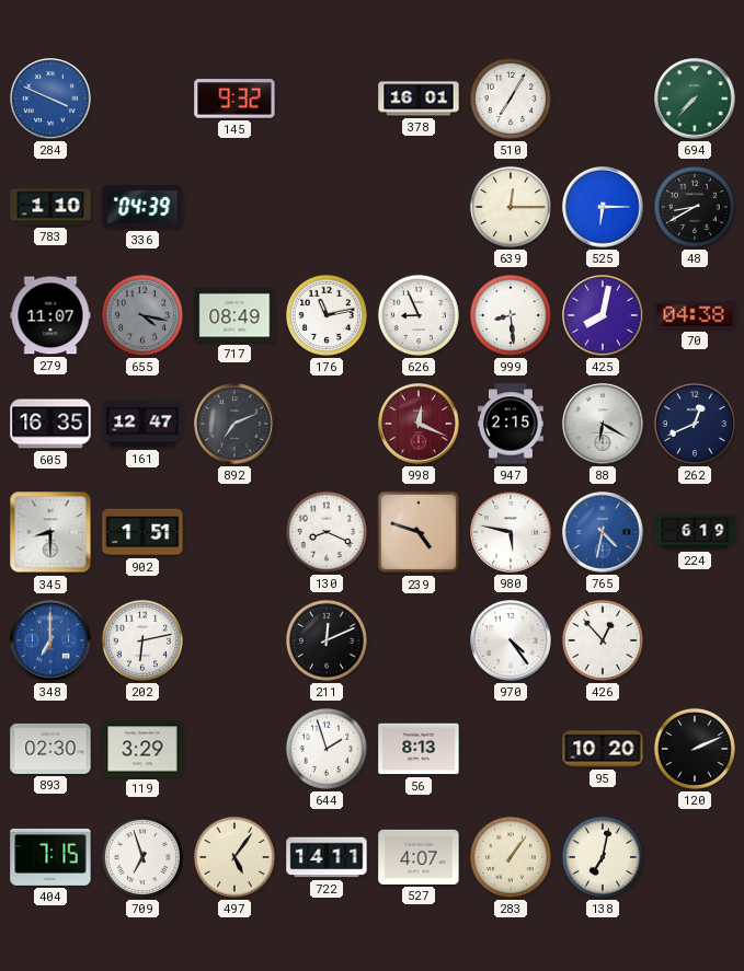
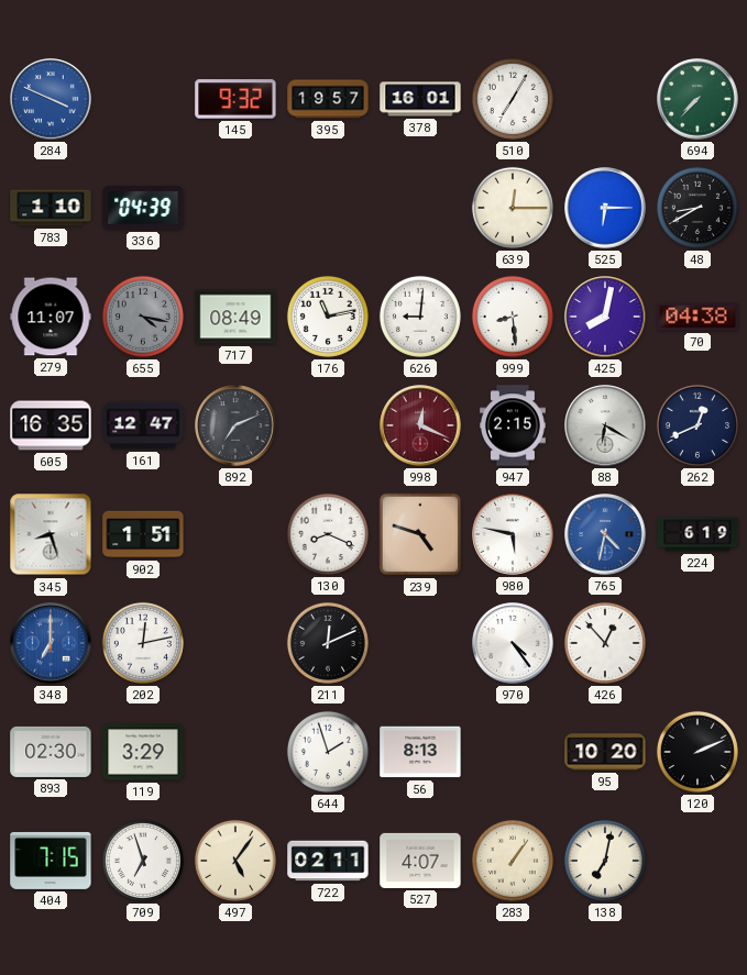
395: none -> 19:57 (328, 99)
626: 8:56 -> 9:01 (420, 317)
345: 8:30 -> 8:27 (51, 534)
202: 6:13 -> 12:13 (143, 643)
722: 14:11 -> 02:11 (328, 861)
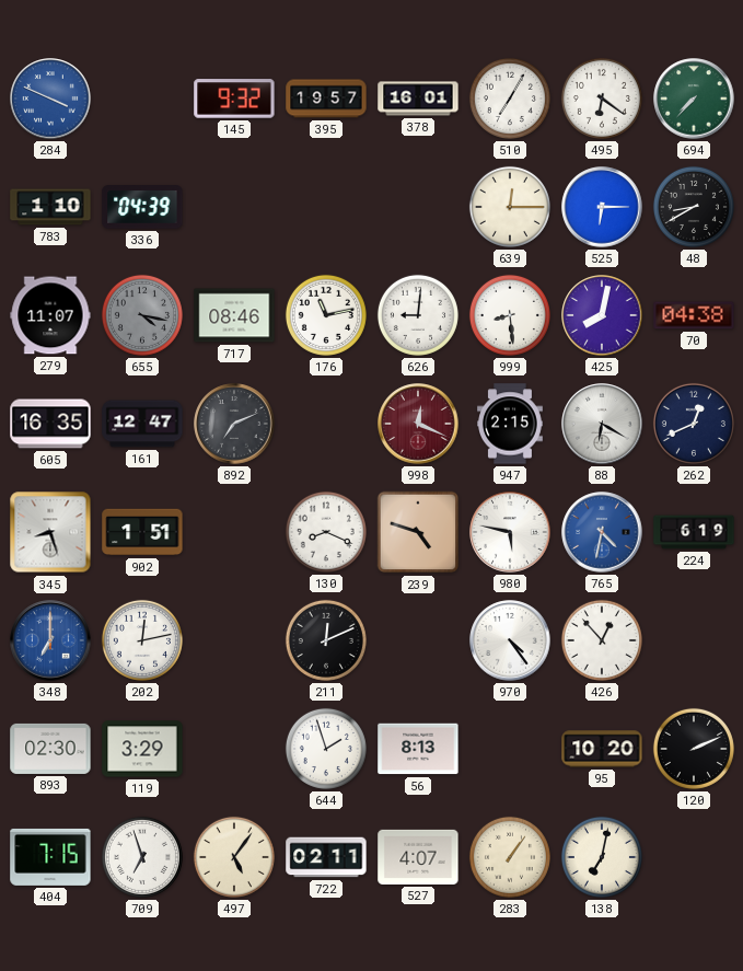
495: none -> 6:21 (602, 99)
717: 08:49 -> 08:46 (234, 315)
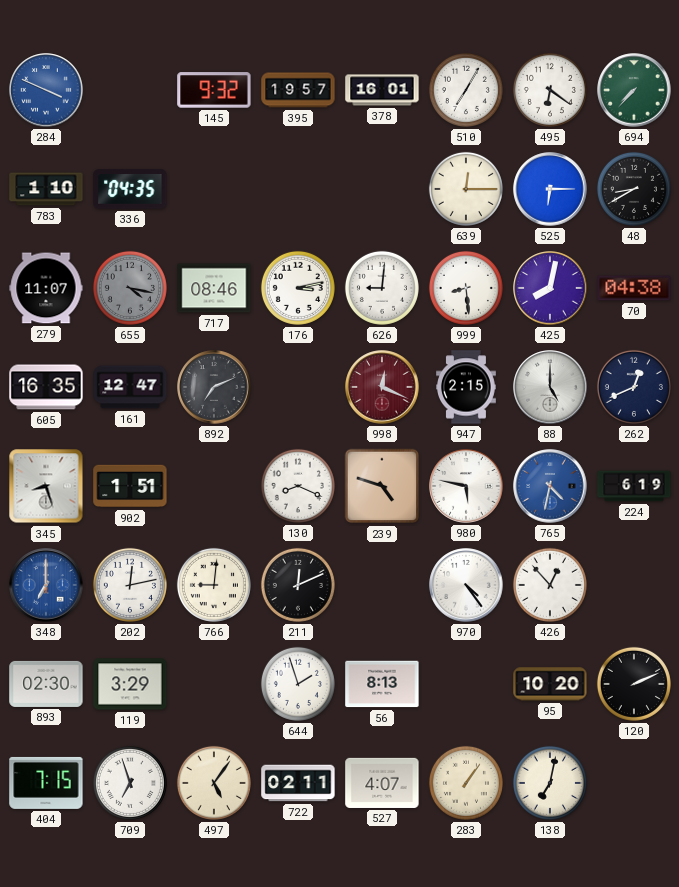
336: 04:39 -> 04:35 (130, 189)
176: 11:13 -> 3:13 (298, 288)
88: 6:20 -> 5:00 (550, 387)
766: none -> 9:01 (214, 585)
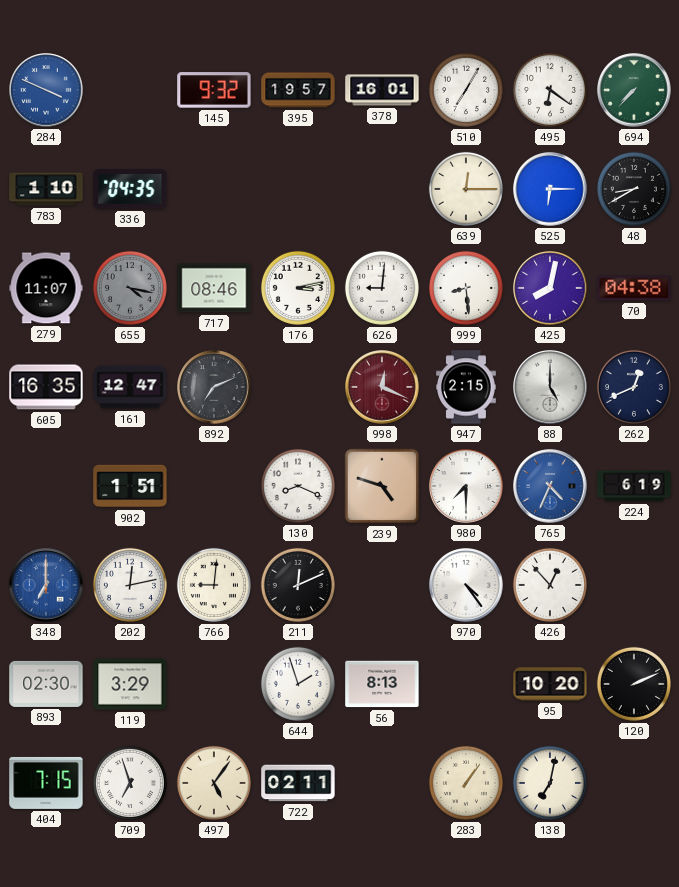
345: 8:27 -> none (46, 486)
980: 5:47 -> 7:30 (466, 486)
765: 4:32 -> 4:34 (550, 486)
527: 4:07 -> none (382, 783)
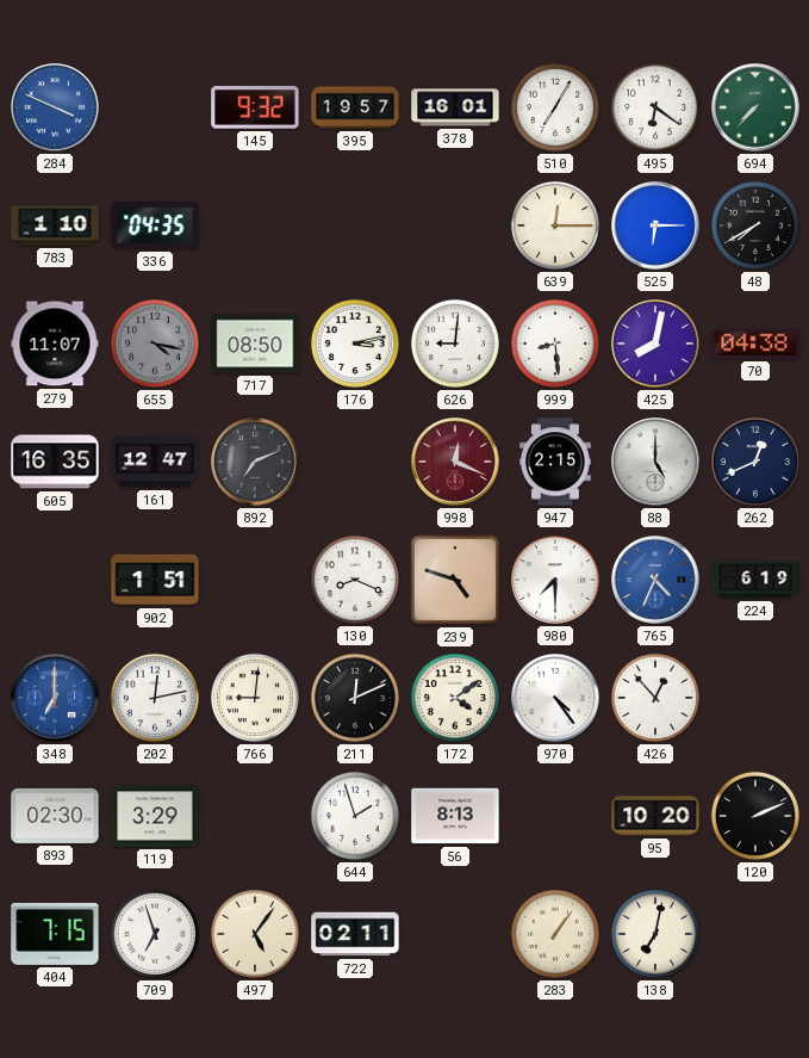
48: 8:40 -> 7:40 (755, 225)
717: 08:46 -> 08:50 (255, 344)
172: none -> 4:09 (455, 698)
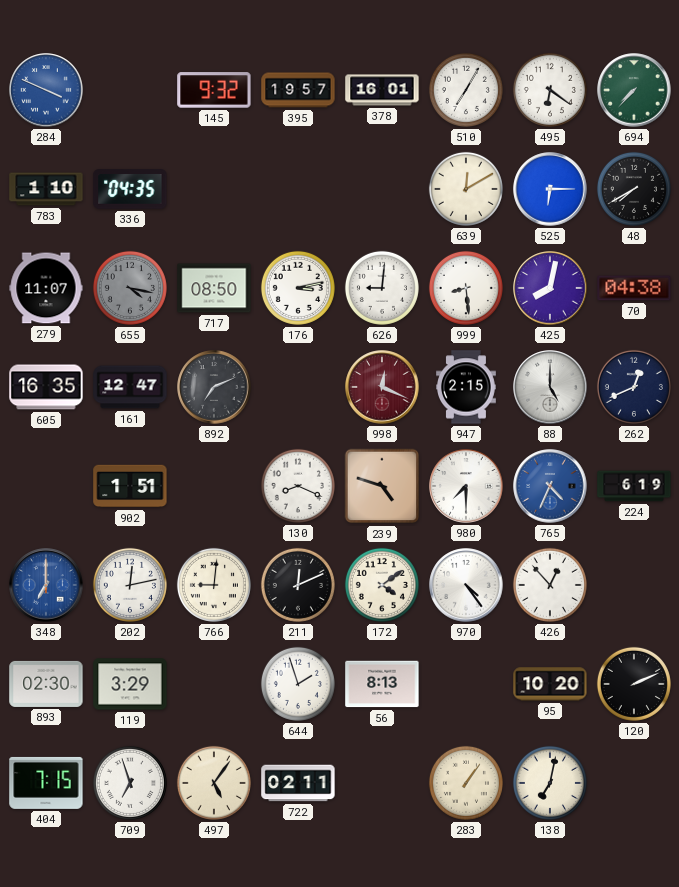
639: 12:15 -> 12:10 (466, 189)
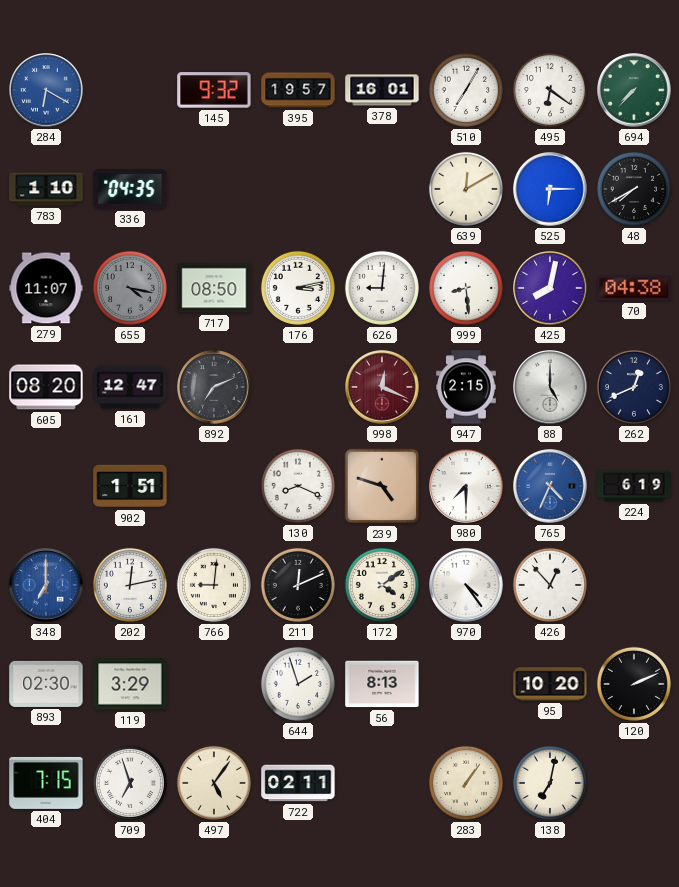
284: 3:49 -> 6:20 (46, 90)
605: 16:35 -> 08:20 (46, 387)
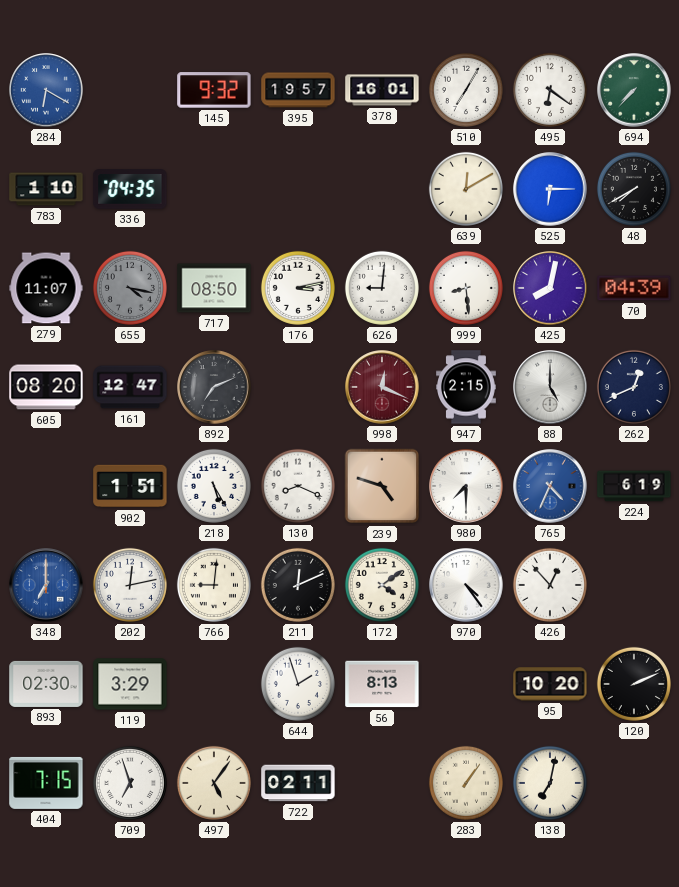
70: 04:38 -> 04:39 (634, 288)
218: none -> 5:25 (214, 486)
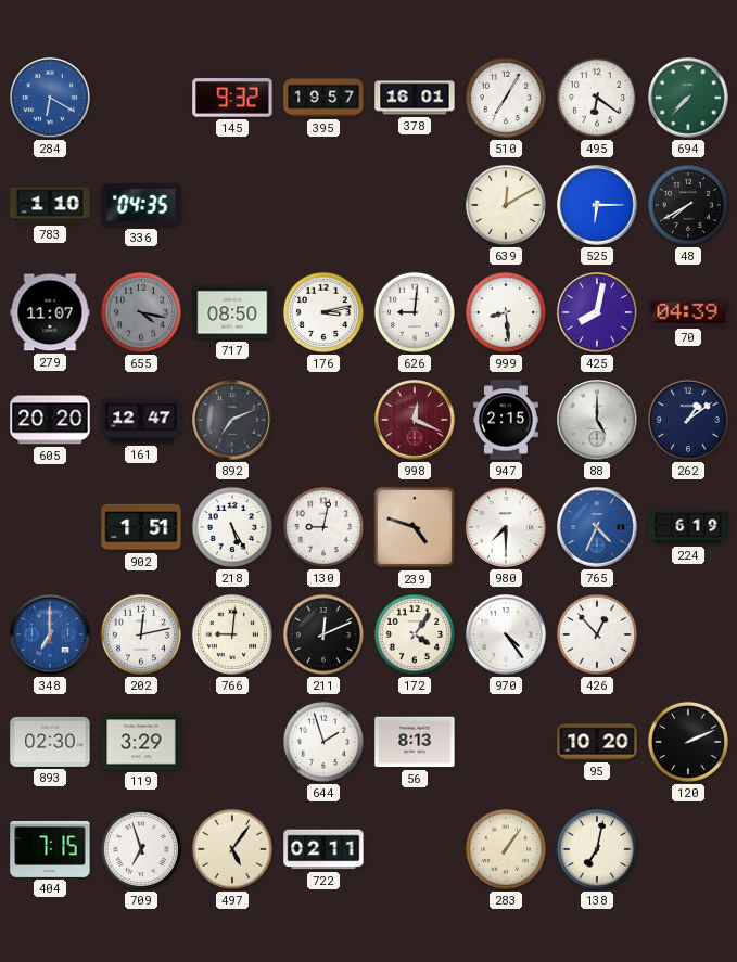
605: 08:20 -> 20:20 (50, 420)
262: 12:41 -> 1:09 (688, 420)
130: 8:19 -> 9:02 (323, 527)
172: 4:09 -> 4:06 (415, 634)
